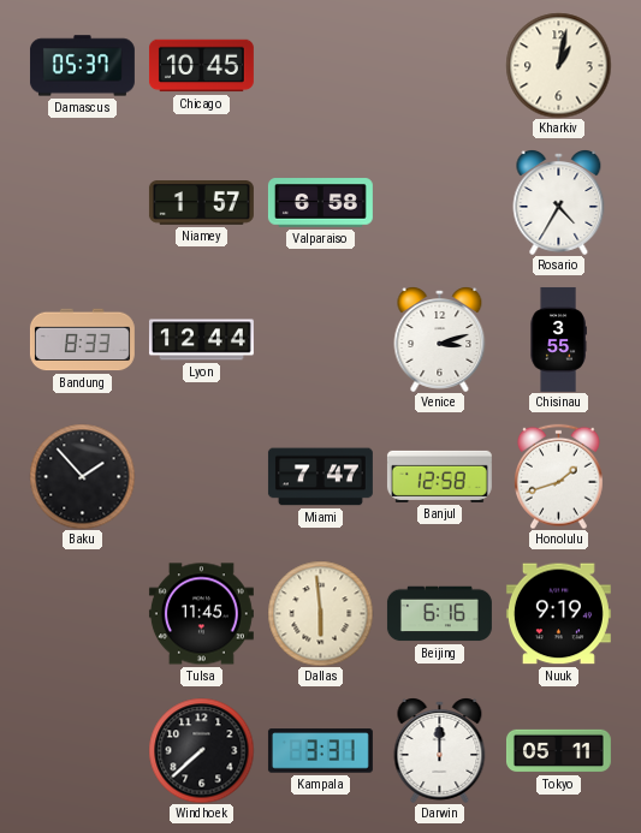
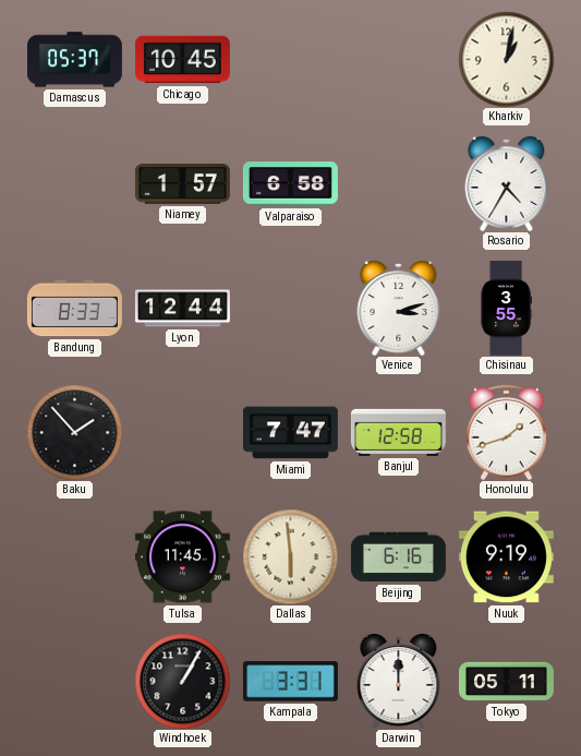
Windhoek: 7:38 -> 1:05 (182, 681)
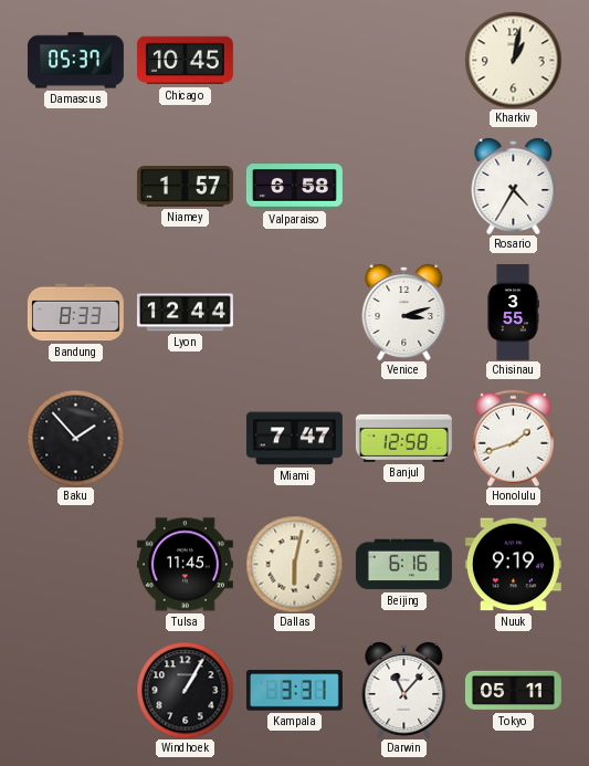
Dallas: 5:59 -> 6:02 (294, 564)
Darwin: 12:00 -> 11:07 (404, 691)
